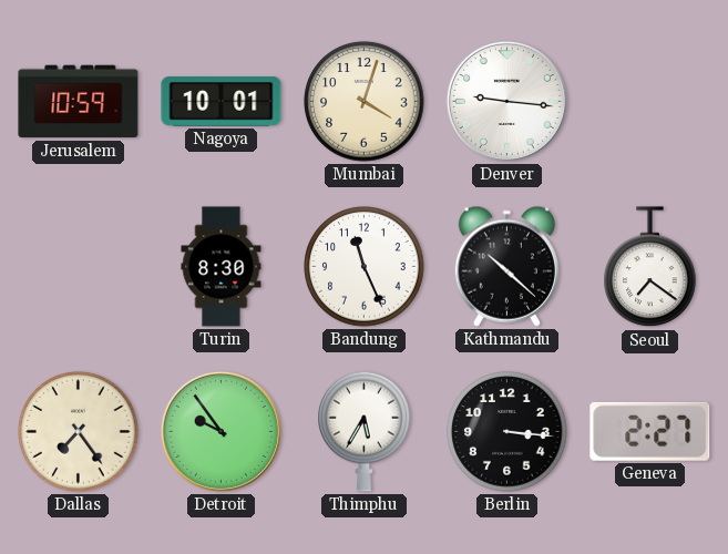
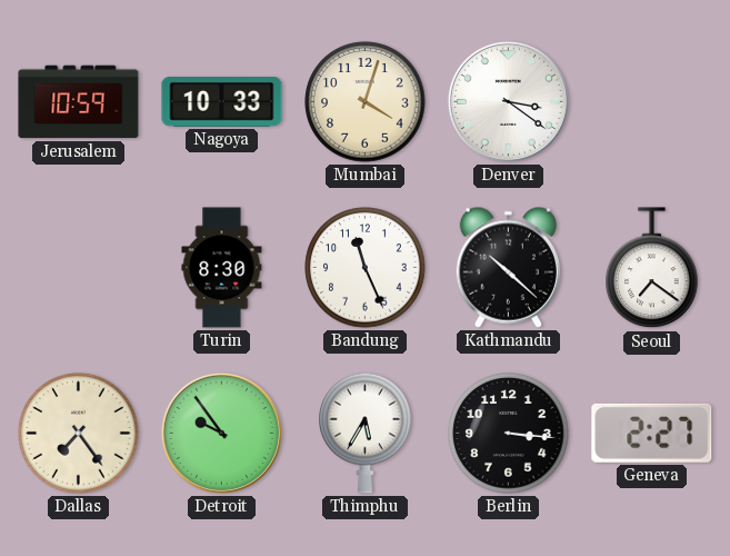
Nagoya: 10:01 -> 10:33 (222, 102)
Denver: 9:16 -> 3:21 (508, 101)
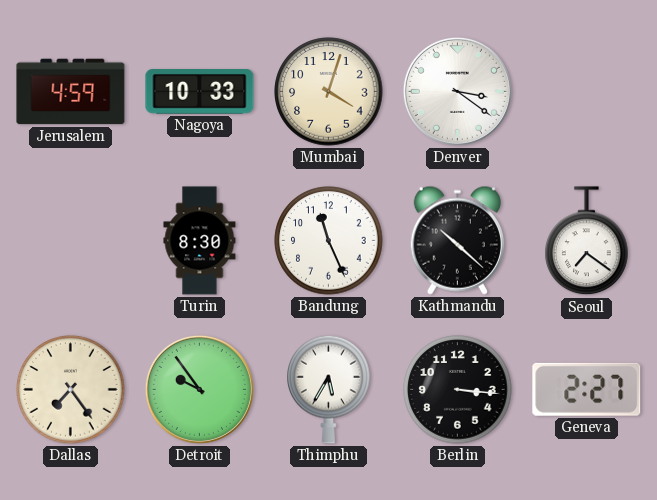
Jerusalem: 10:59 -> 4:59 (71, 92)
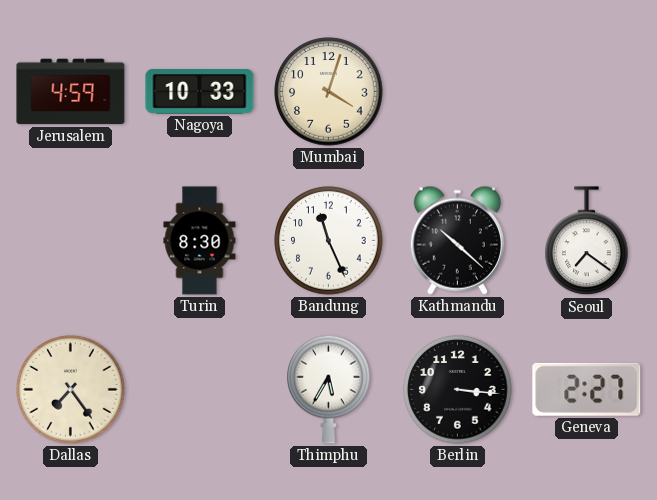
Denver: 3:21 -> none (457, 91)
Detroit: 9:54 -> none (199, 389)
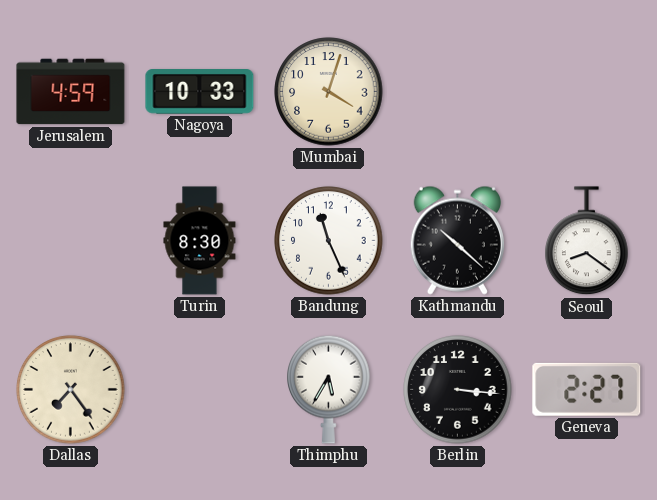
Seoul: 7:21 -> 8:21 (587, 241)
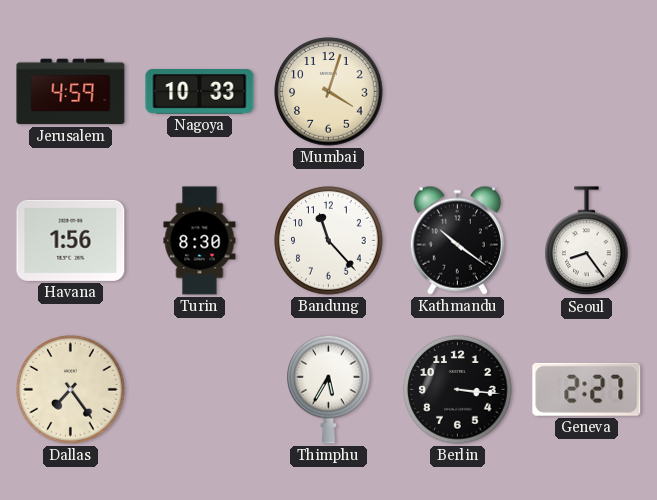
Havana: none -> 1:56 (71, 240)
Bandung: 11:26 -> 11:23 (329, 241)
Kathmandu: 10:22 -> 10:21 (457, 240)
Seoul: 8:21 -> 8:24 (587, 241)
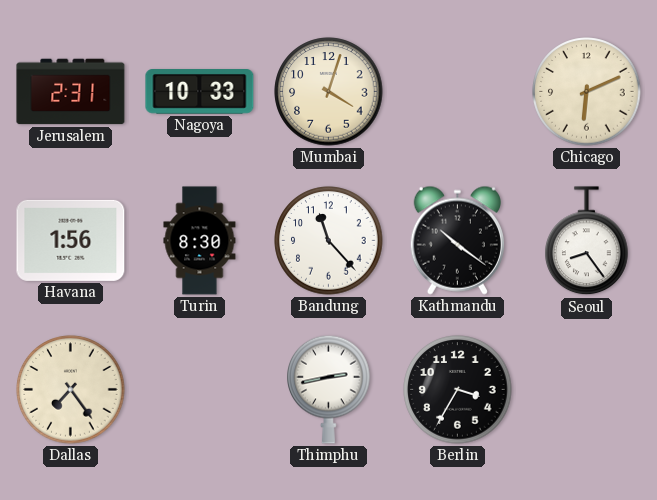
Jerusalem: 4:59 -> 2:31 (71, 92)
Chicago: none -> 6:11 (587, 92)
Thimphu: 5:35 -> 2:43 (329, 389)
Berlin: 3:16 -> 3:35 (458, 390)
Geneva: 2:27 -> none (587, 389)
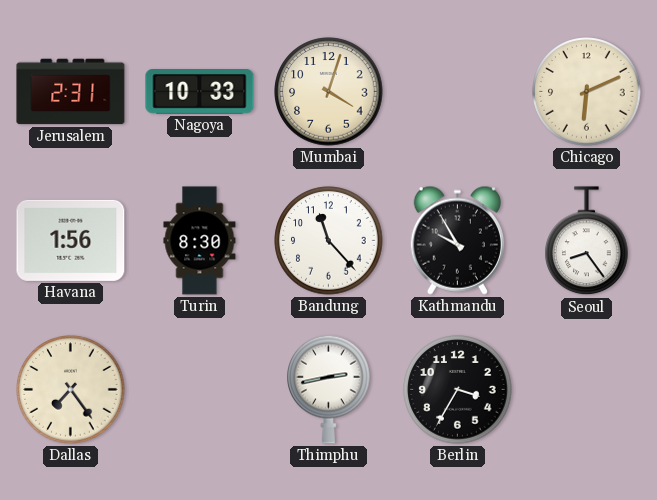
Kathmandu: 10:21 -> 9:55 (457, 240)
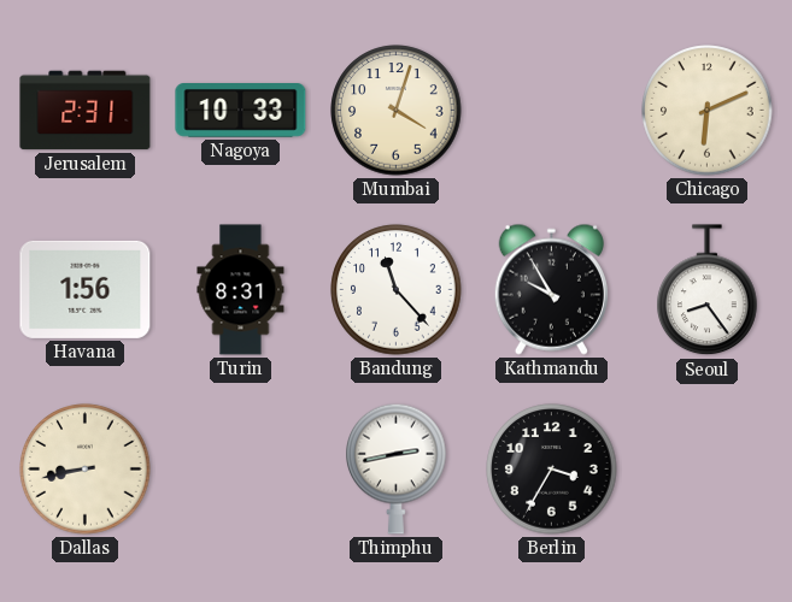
Turin: 8:30 -> 8:31 (241, 290)
Dallas: 7:24 -> 8:43 (86, 470)
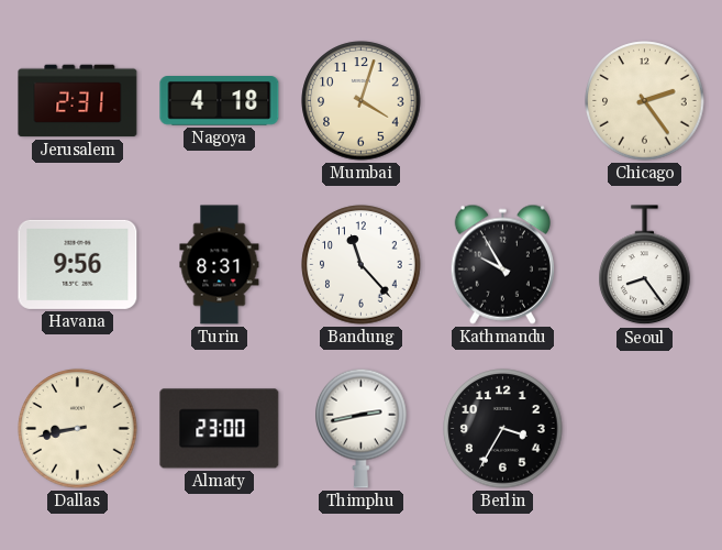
Nagoya: 10:33 -> 4:18 (220, 101)
Chicago: 6:11 -> 2:24 (645, 101)
Havana: 1:56 -> 9:56 (78, 264)
Almaty: none -> 23:00 (220, 429)
